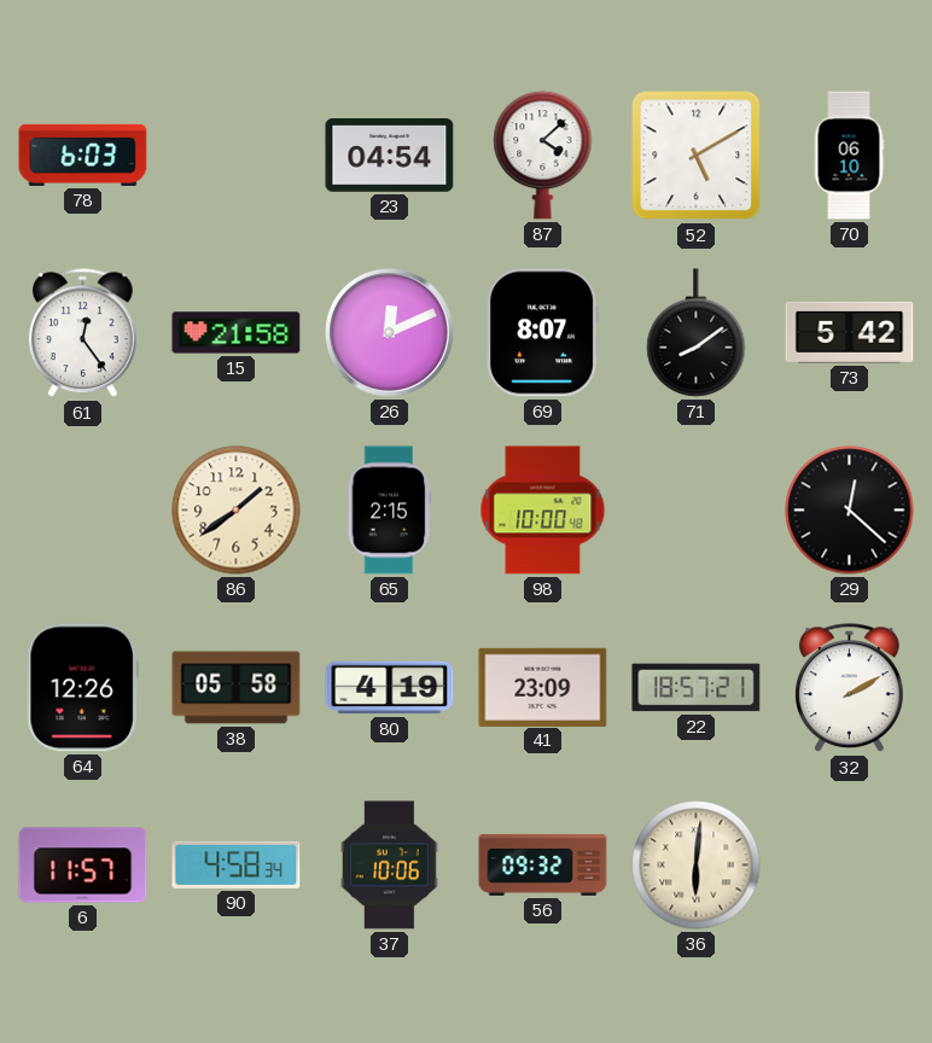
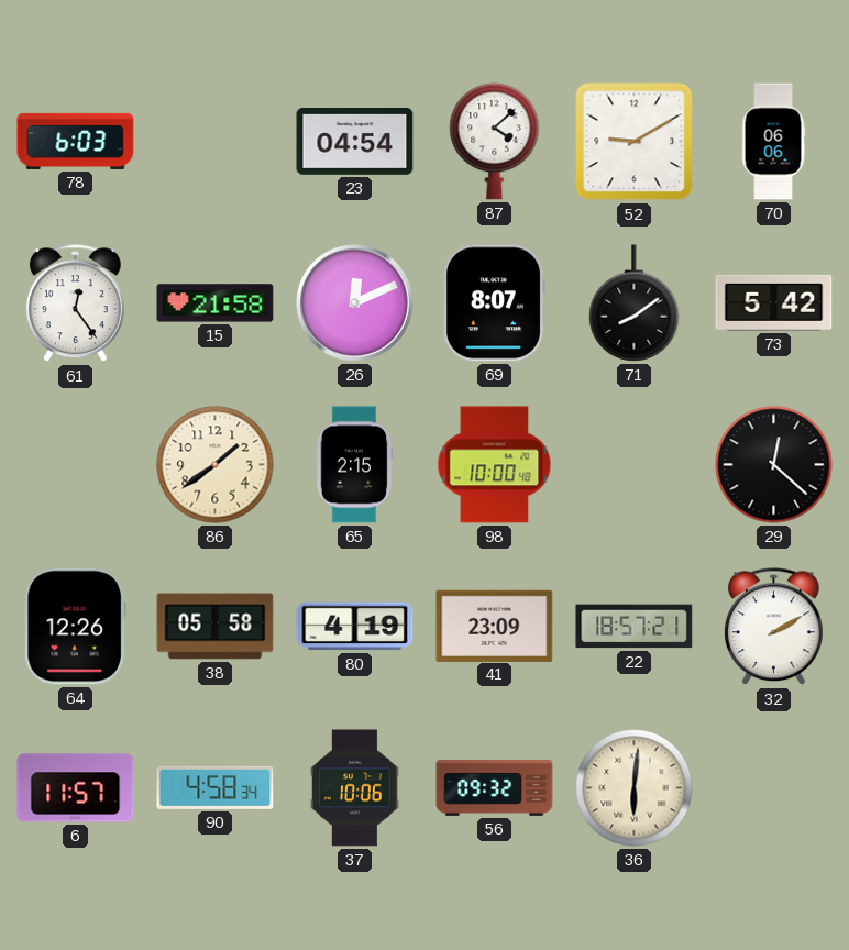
52: 5:10 -> 9:10 (635, 142)
70: 06:10 -> 06:06 (773, 142)
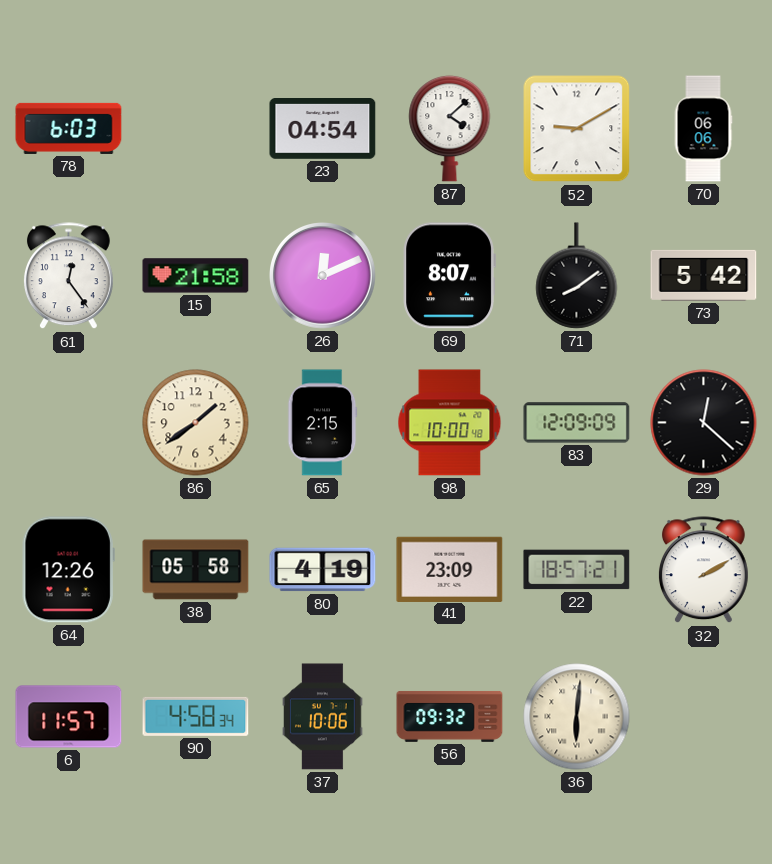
83: none -> 12:09 (577, 423)
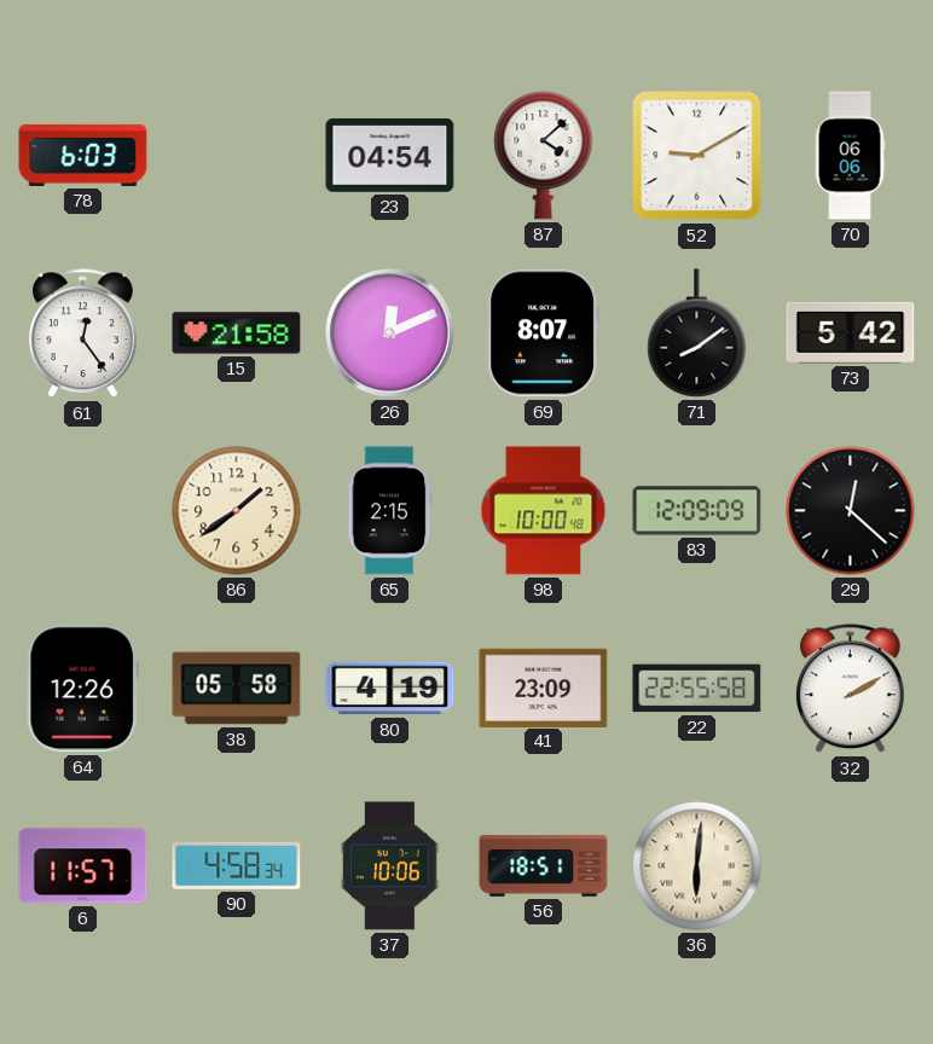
22: 18:57 -> 22:55 (697, 689)
56: 09:32 -> 18:51 (544, 866)
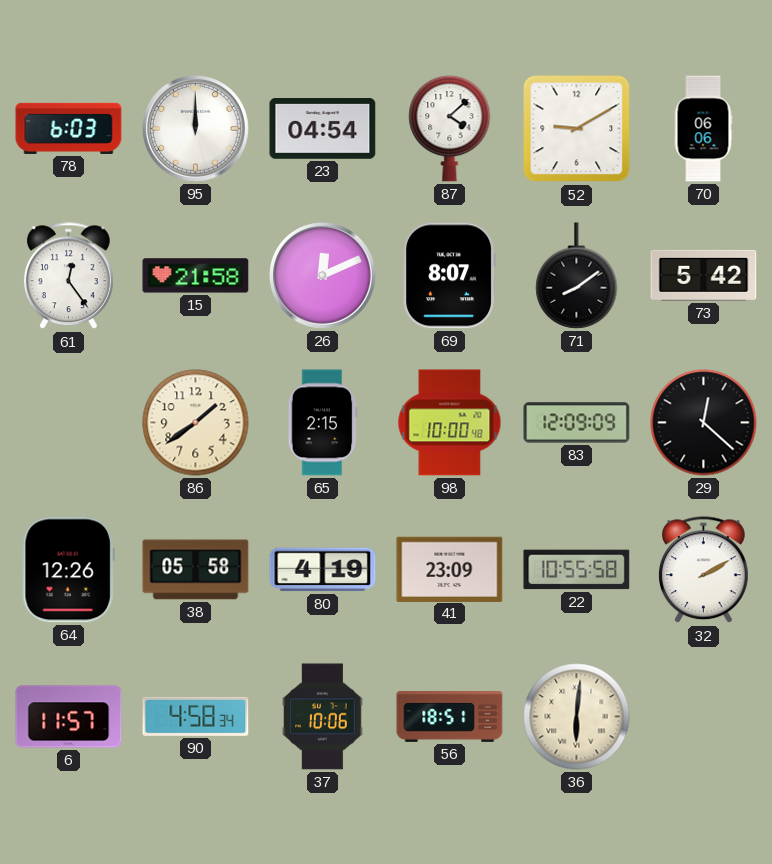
95: none -> 12:00 (196, 129)
22: 22:55 -> 10:55 (577, 570)
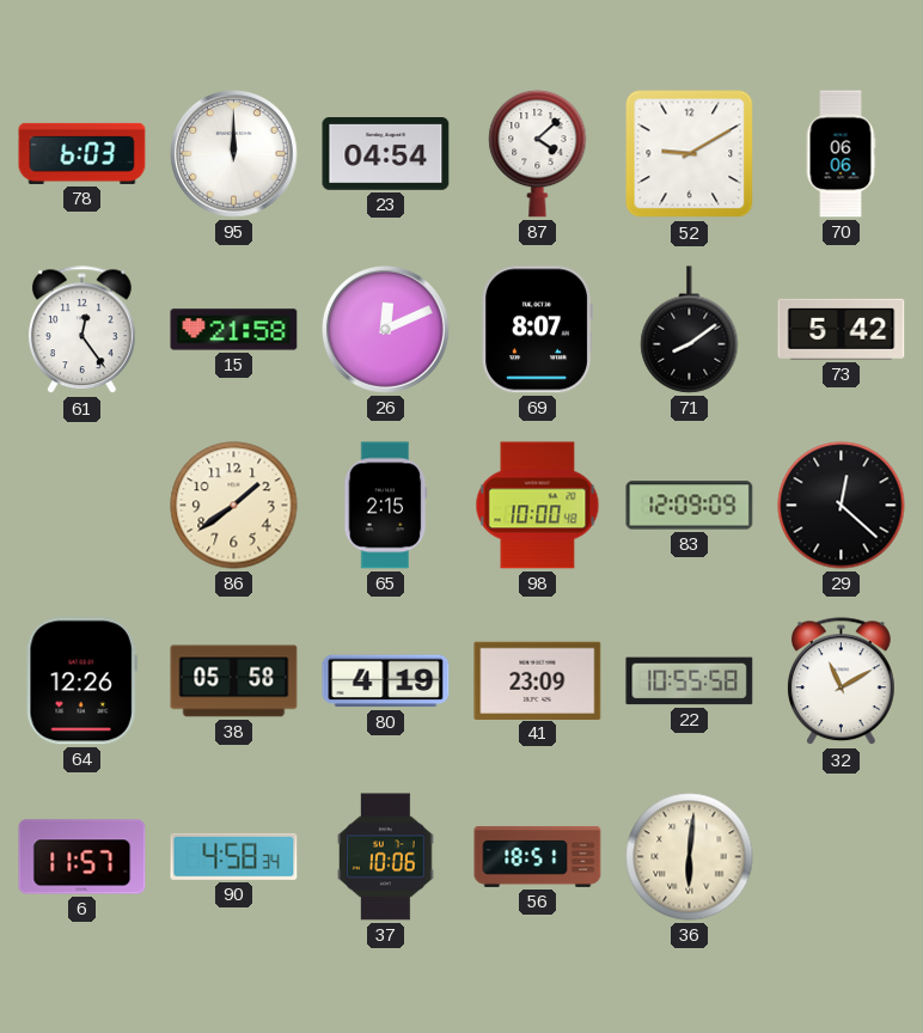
32: 2:10 -> 11:10 (841, 681)
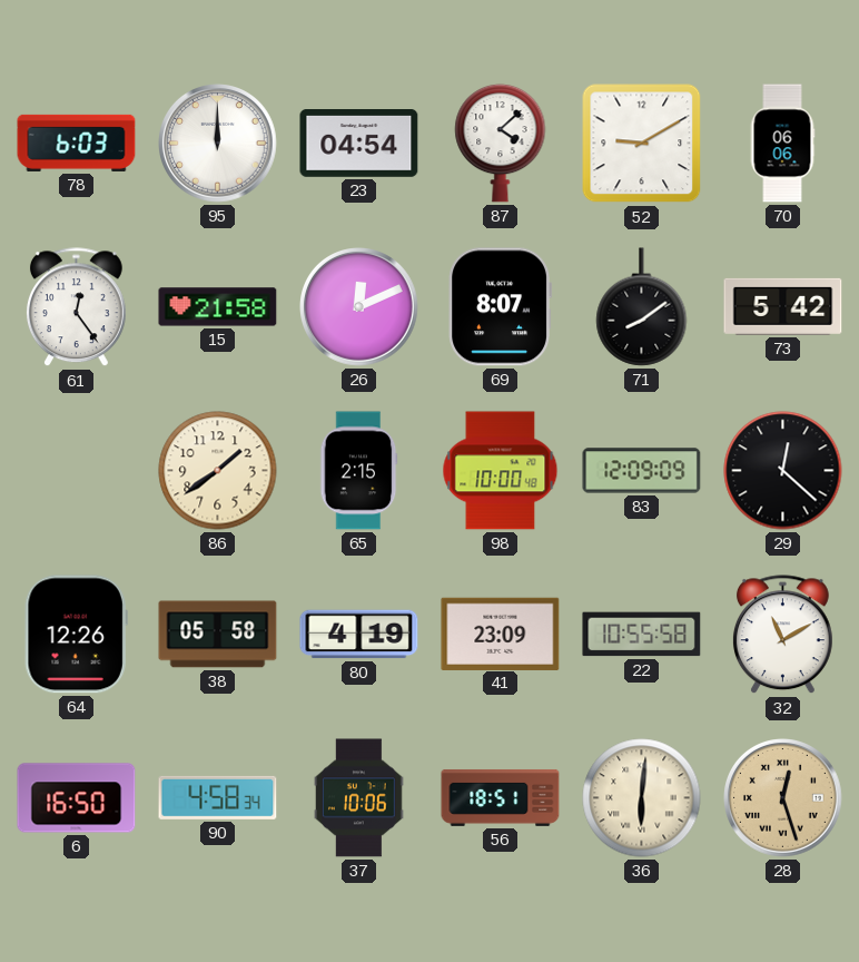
6: 11:57 -> 16:50 (77, 798)
28: none -> 12:27 (783, 798)
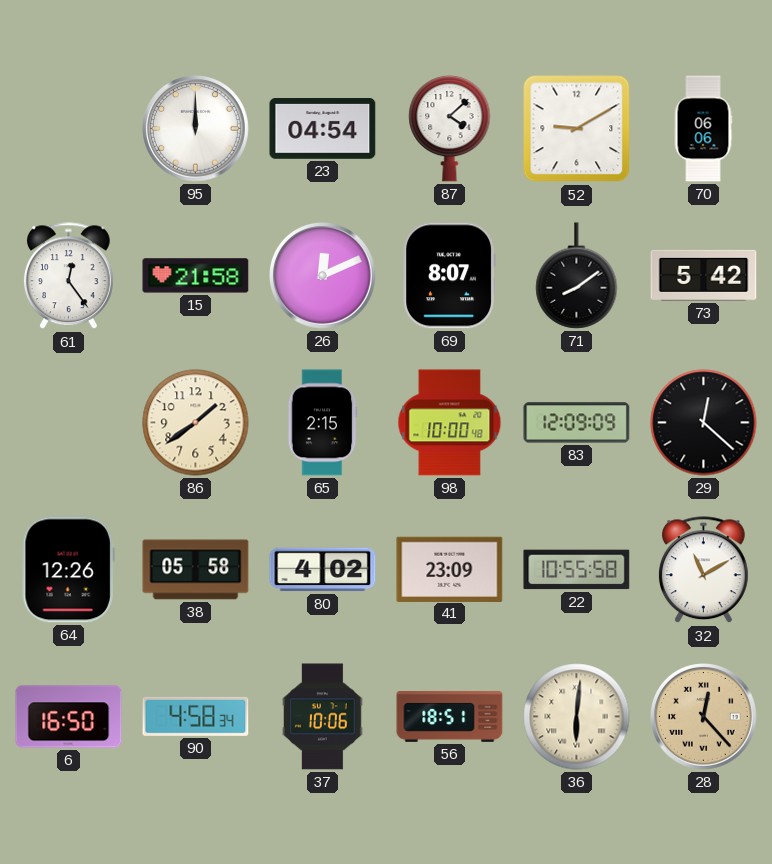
78: 6:03 -> none (77, 143)
80: 4:19 -> 4:02 (323, 570)
28: 12:27 -> 12:23 (704, 717)
